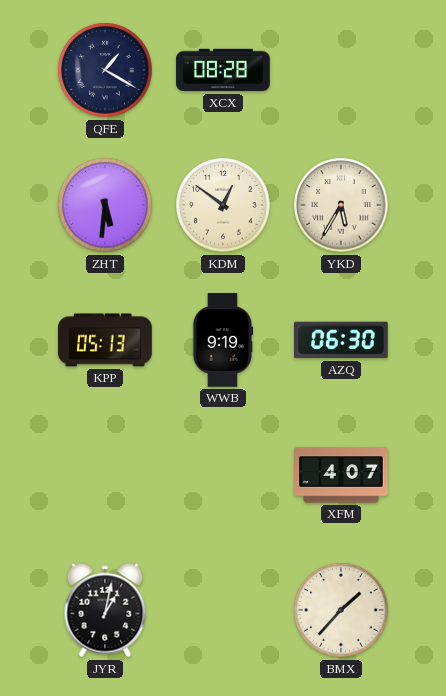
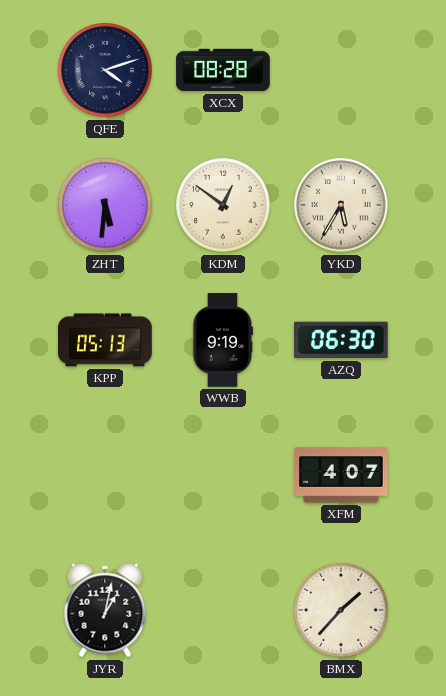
QFE: 1:20 -> 4:12 (105, 70)
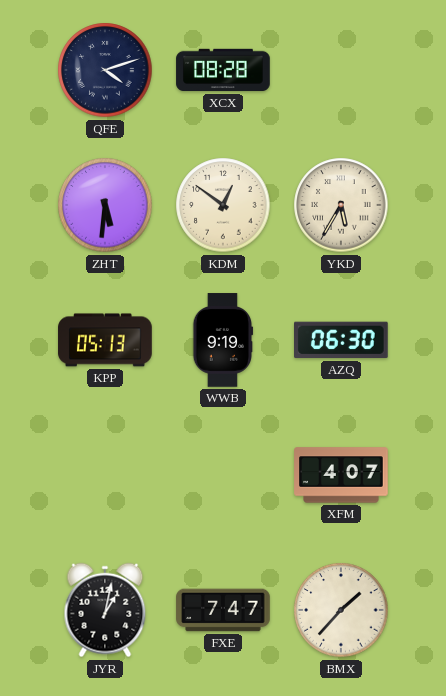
FXE: none -> 7:47 (223, 610)
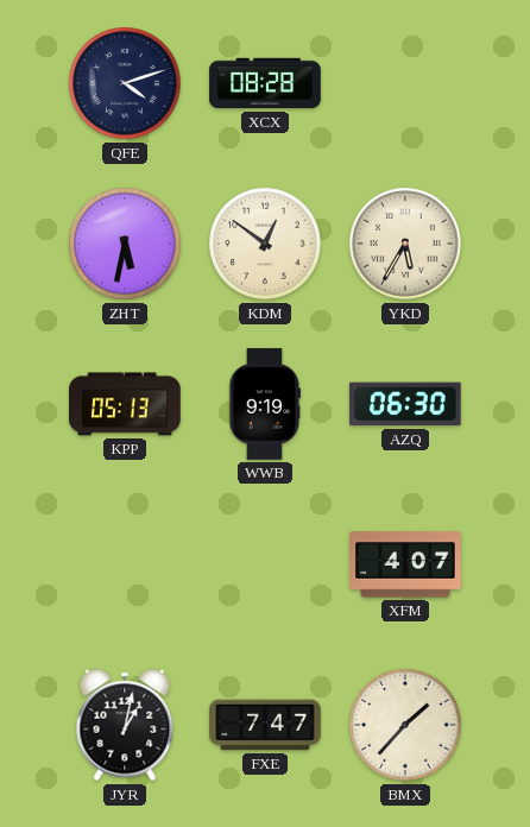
ZHT: 5:31 -> 5:32 (125, 244)
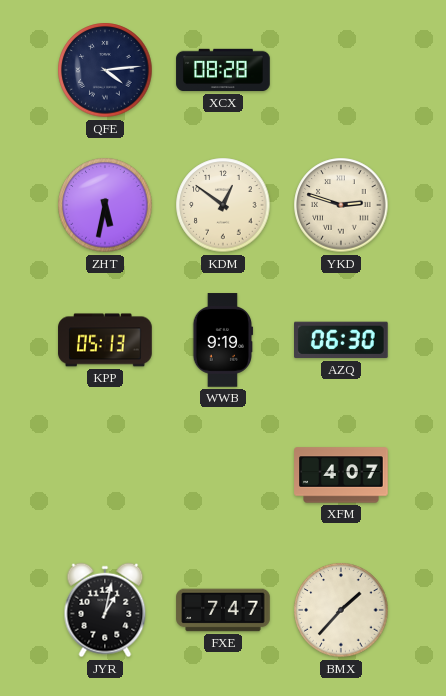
QFE: 4:12 -> 4:14 (105, 70)
YKD: 5:35 -> 2:48 (341, 205)
